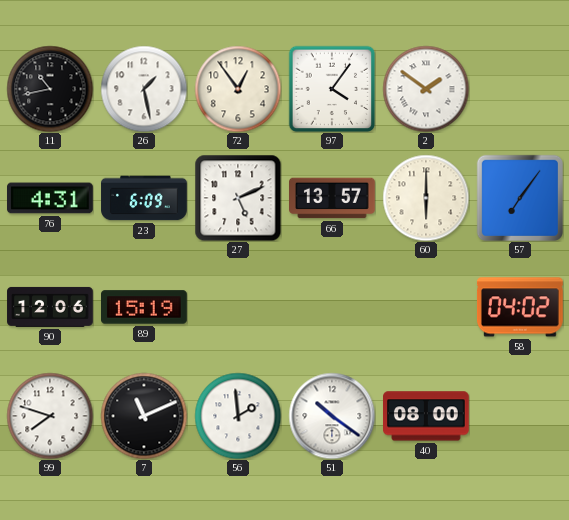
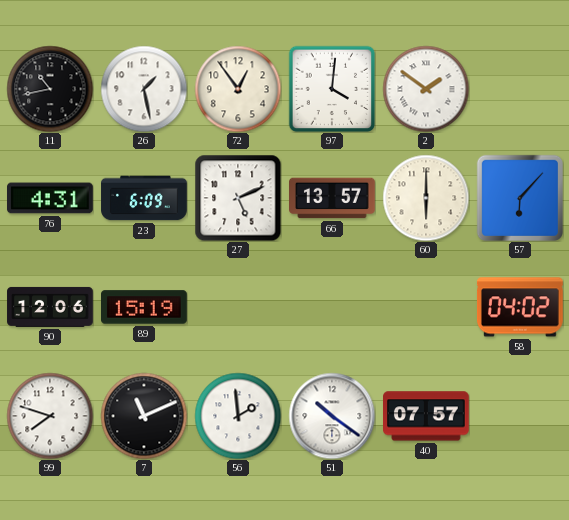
97: 4:06 -> 4:01 (332, 89)
57: 7:06 -> 6:07 (520, 198)
40: 08:00 -> 07:57 (427, 416)
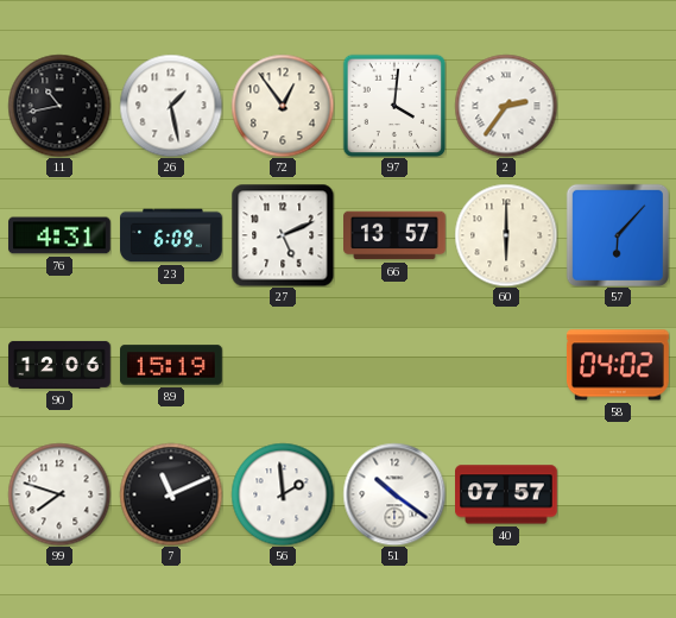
2: 1:51 -> 2:36 (506, 106)
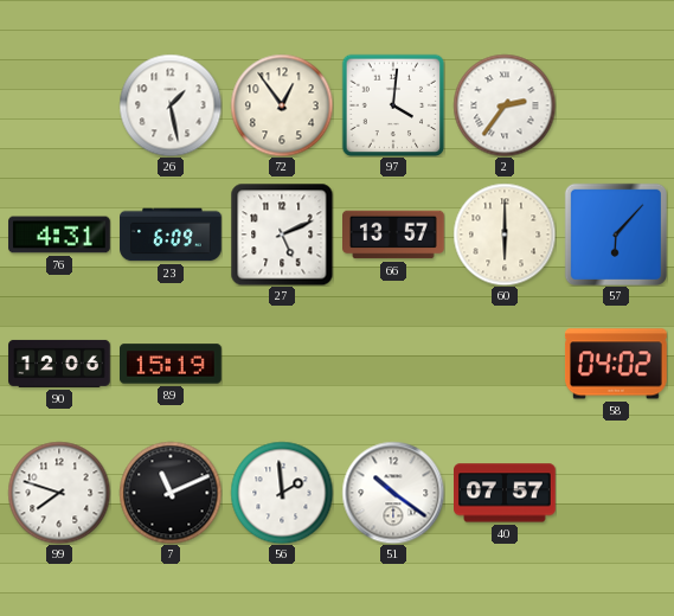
11: 10:43 -> none (59, 106)
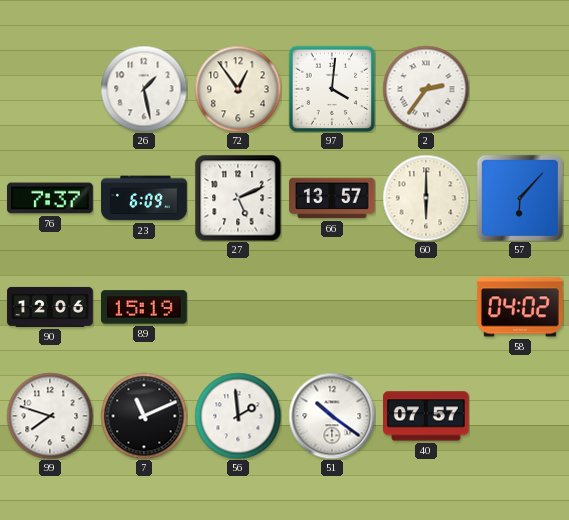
76: 4:31 -> 7:37 (51, 198)
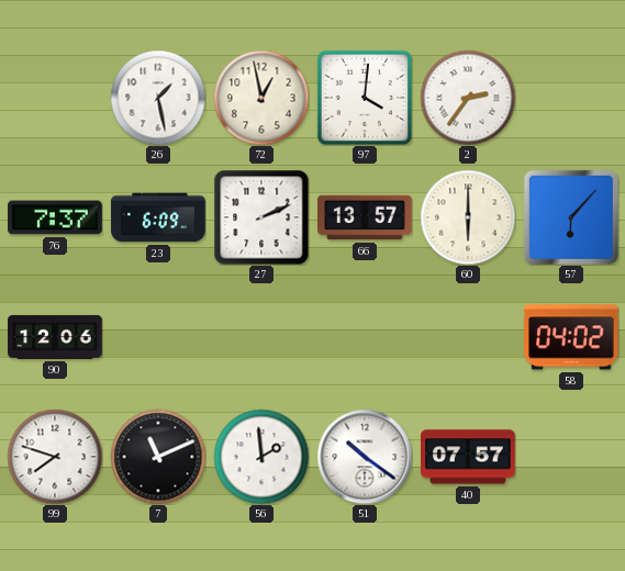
72: 12:54 -> 12:58 (261, 98)
27: 5:11 -> 2:11 (261, 217)
89: 15:19 -> none (145, 307)
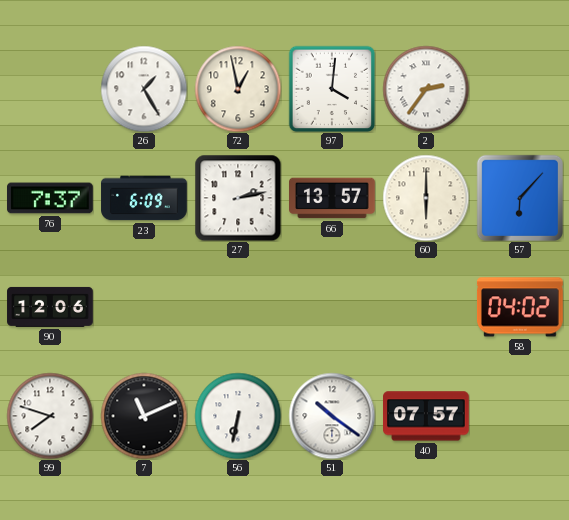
26: 1:28 -> 1:25 (144, 89)
27: 2:11 -> 2:13 (238, 198)
56: 1:59 -> 6:32 (238, 416)
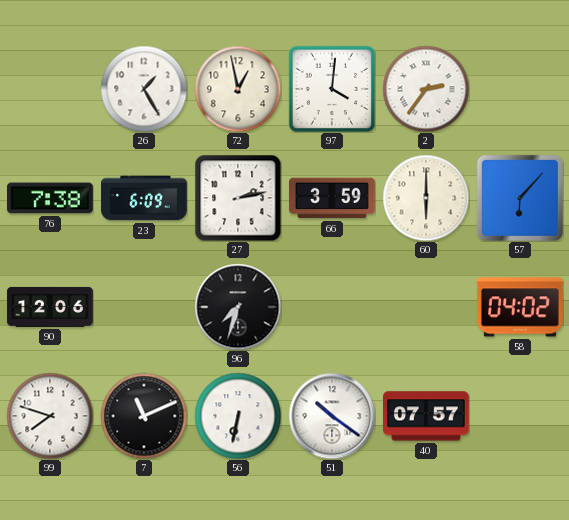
76: 7:37 -> 7:38 (51, 198)
66: 13:57 -> 3:59 (333, 198)
96: none -> 7:33 (238, 307)
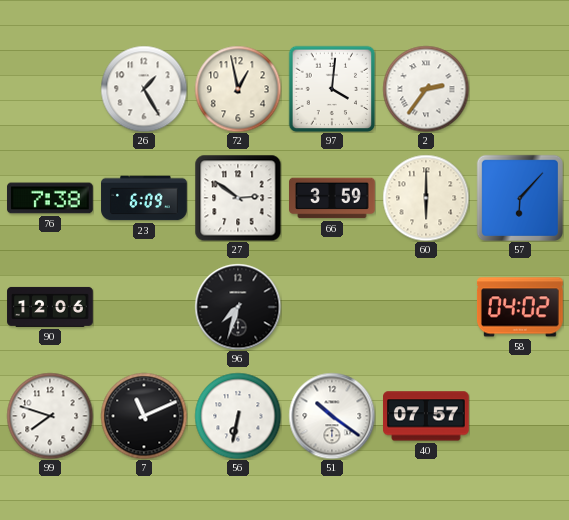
27: 2:13 -> 2:51 (238, 198)
